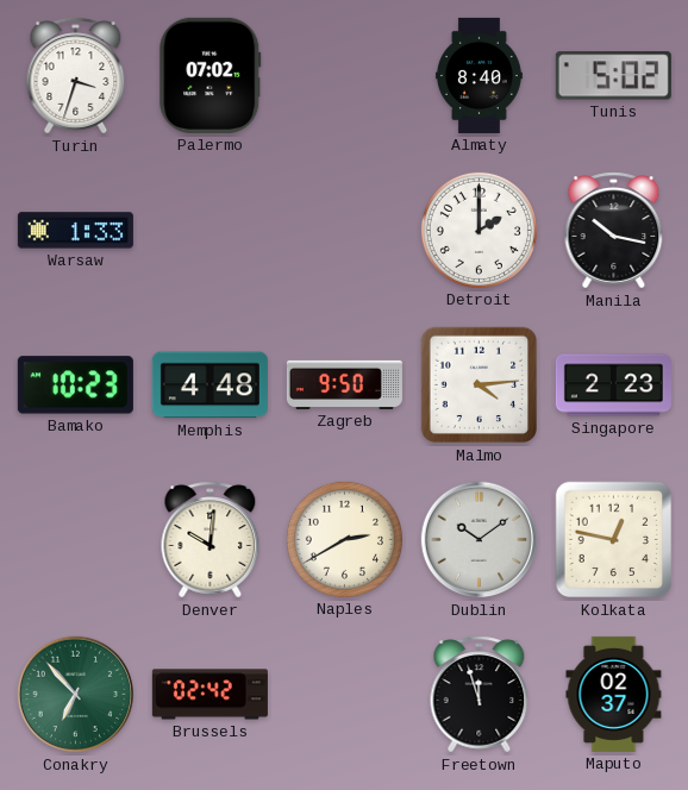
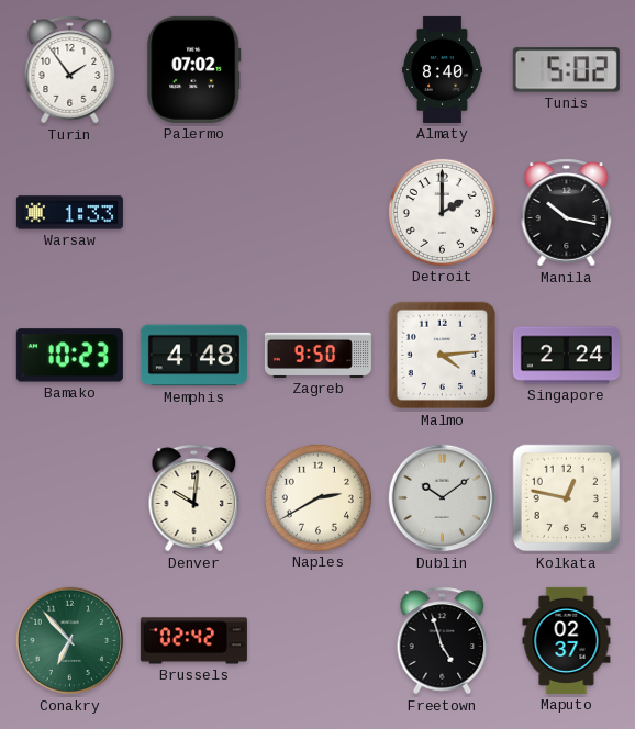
Turin: 3:33 -> 1:54 (70, 70)
Singapore: 2:23 -> 2:24 (566, 356)
Freetown: 11:57 -> 4:57 (443, 641)
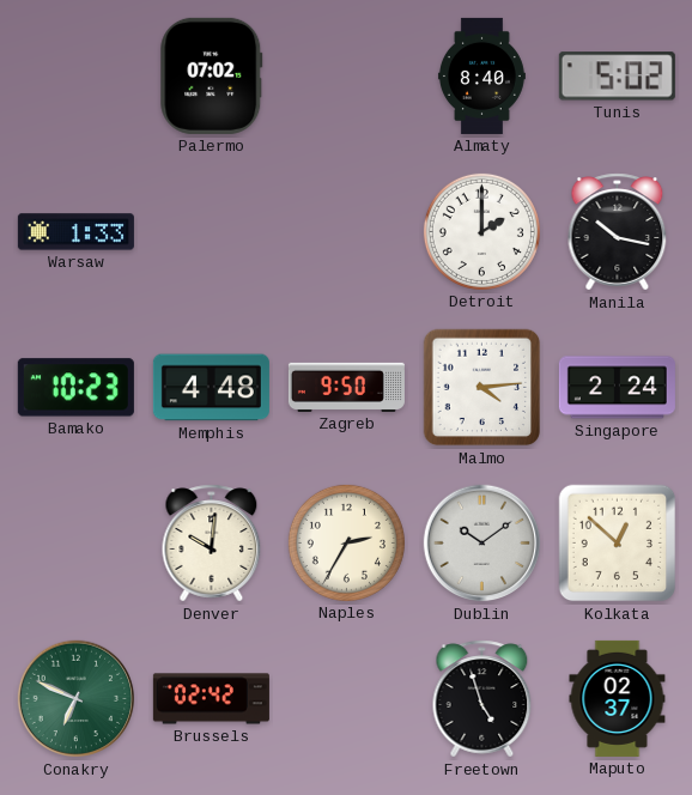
Turin: 1:54 -> none (70, 70)
Naples: 2:40 -> 2:35 (346, 542)
Kolkata: 12:47 -> 12:52 (618, 544)
Conakry: 6:53 -> 6:49 (77, 699)
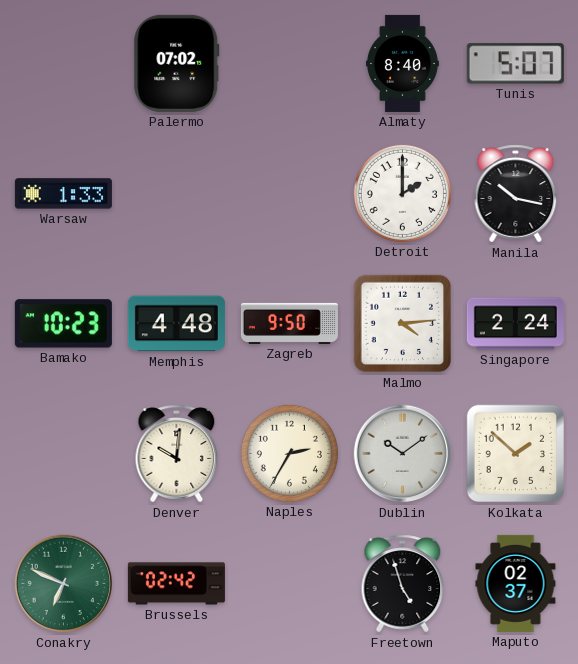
Tunis: 5:02 -> 5:07 (515, 64)
Kolkata: 12:52 -> 1:52 (516, 454)
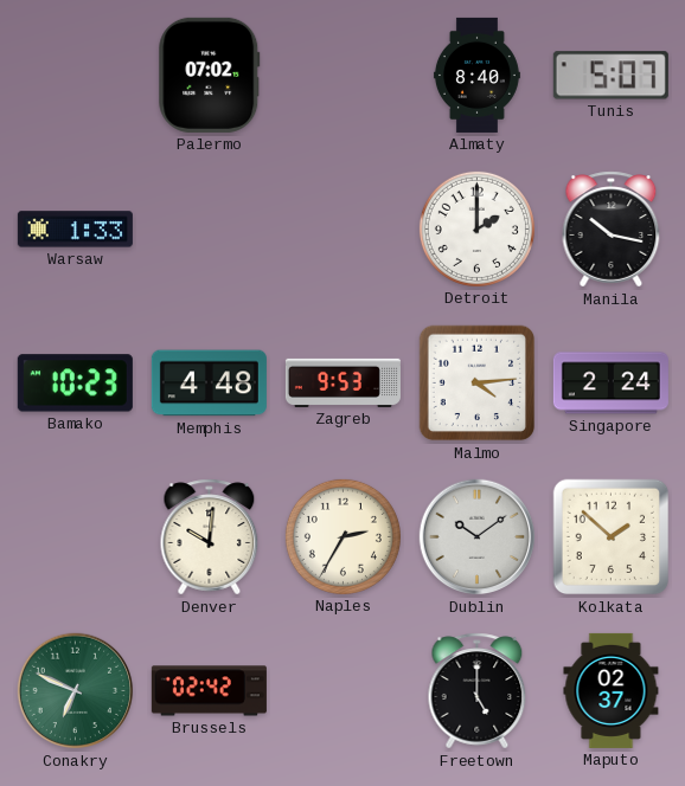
Zagreb: 9:50 -> 9:53 (342, 382)
Freetown: 4:57 -> 5:00 (478, 691)
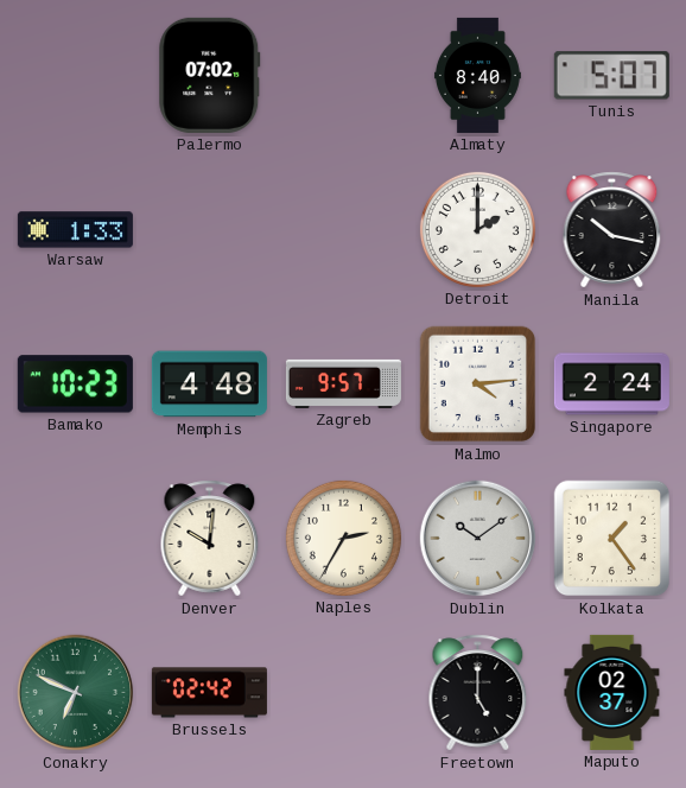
Zagreb: 9:53 -> 9:57 (343, 383)
Kolkata: 1:52 -> 1:24 (612, 539)
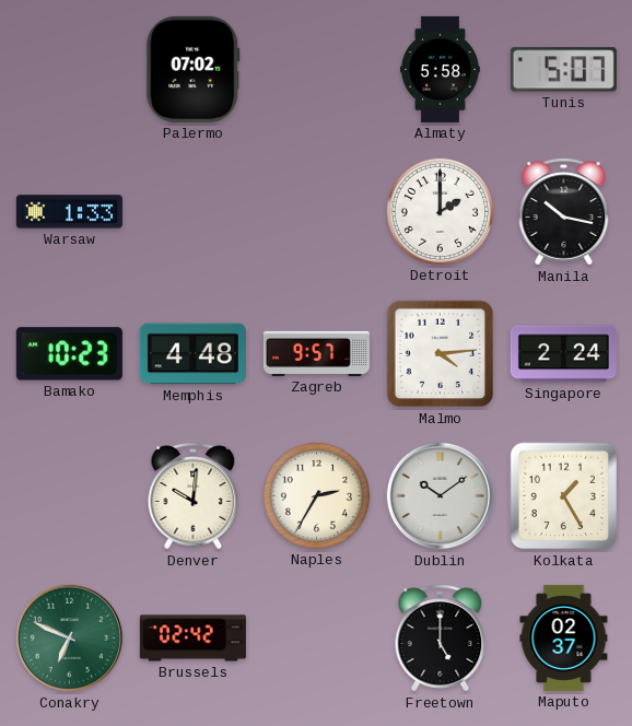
Almaty: 8:40 -> 5:58 (440, 69)
Kolkata: 1:24 -> 1:25 (564, 496)
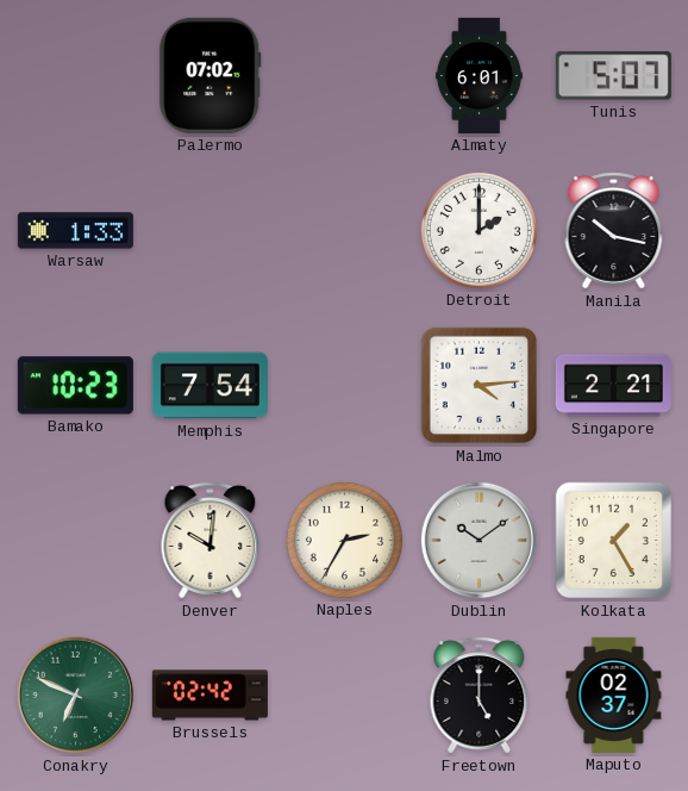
Almaty: 5:58 -> 6:01 (479, 75)
Memphis: 4:48 -> 7:54 (209, 386)
Zagreb: 9:57 -> none (316, 353)
Singapore: 2:24 -> 2:21 (613, 386)
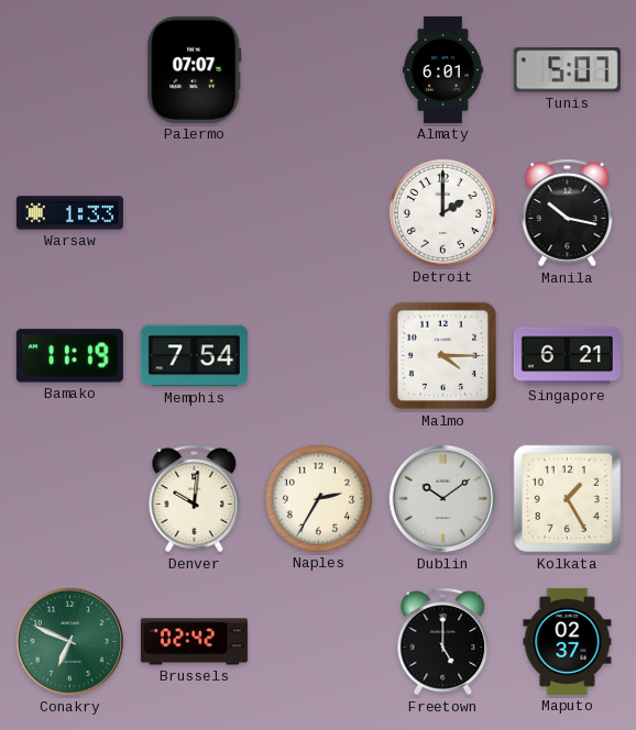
Palermo: 07:02 -> 07:07 (195, 69)
Bamako: 10:23 -> 11:19 (69, 356)
Malmo: 4:14 -> 4:15 (443, 356)
Singapore: 2:21 -> 6:21 (567, 356)
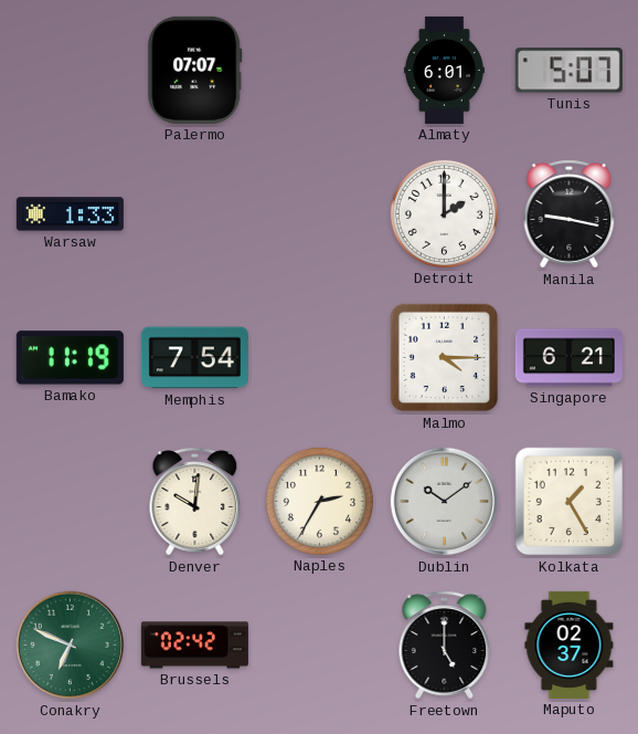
Manila: 10:17 -> 9:17 (570, 214)
